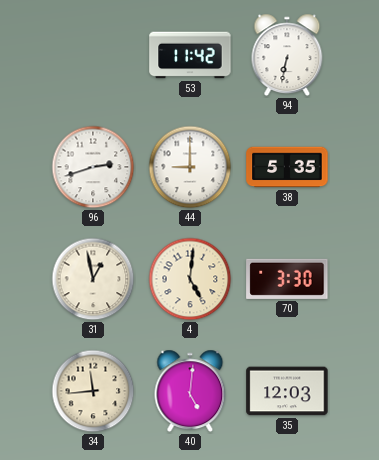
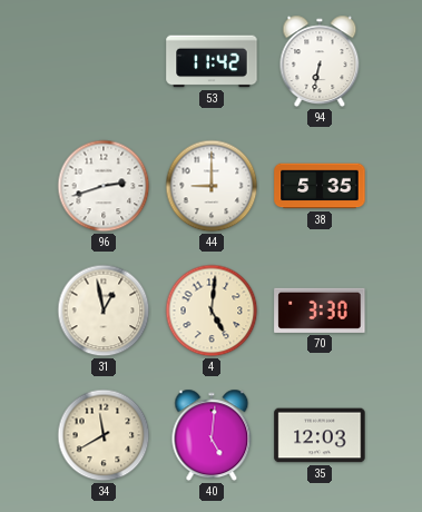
34: 11:44 -> 11:40 (104, 435)
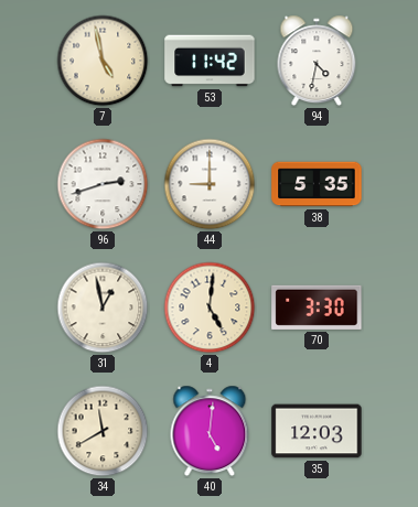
7: none -> 4:58 (103, 61)
94: 6:32 -> 4:32 (317, 61)
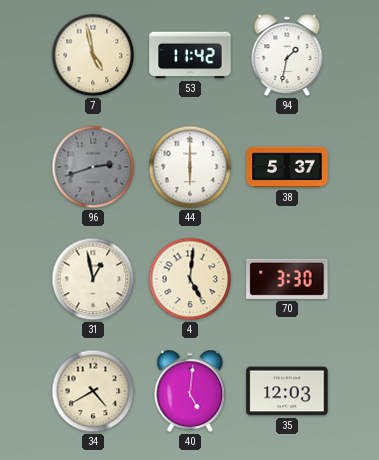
94: 4:32 -> 1:32 (287, 55)
96 dial: white -> grey (93, 167)
44: 9:00 -> 6:00 (190, 167)
38: 5:35 -> 5:37 (287, 167)
34: 11:40 -> 4:40 (93, 391)
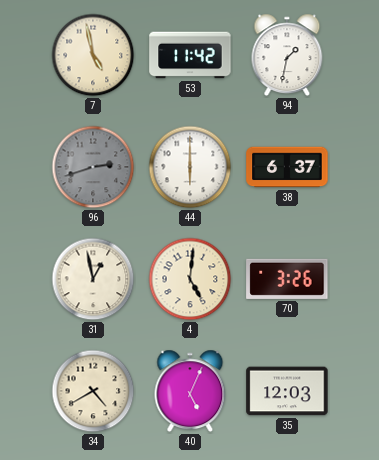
38: 5:37 -> 6:37 (287, 167)
70: 3:30 -> 3:26 (287, 279)
40: 5:01 -> 5:04 (190, 391)
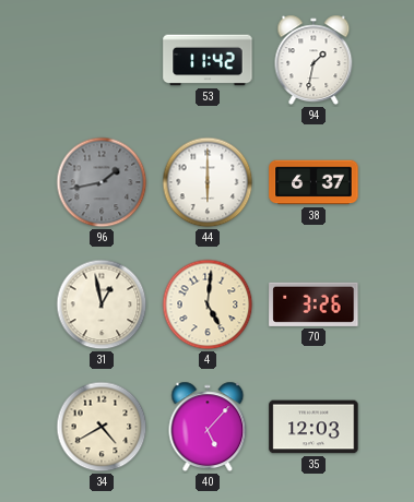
7: 4:58 -> none (93, 55)
96: 2:42 -> 1:43 (102, 182)
40: 5:04 -> 5:07 (208, 427)
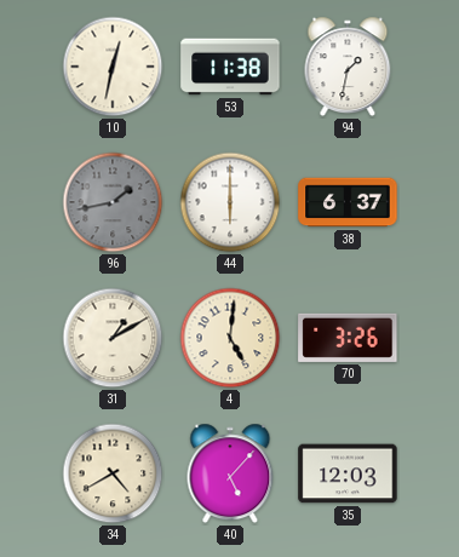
10: none -> 12:32 (113, 67)
53: 11:42 -> 11:38 (230, 67)
31: 12:58 -> 1:10 (113, 338)
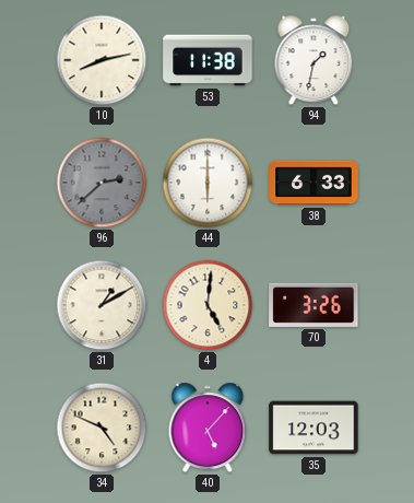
10: 12:32 -> 8:13 (102, 60)
96: 1:43 -> 2:38 (102, 183)
38: 6:37 -> 6:33 (314, 183)
34: 4:40 -> 4:49 (102, 428)
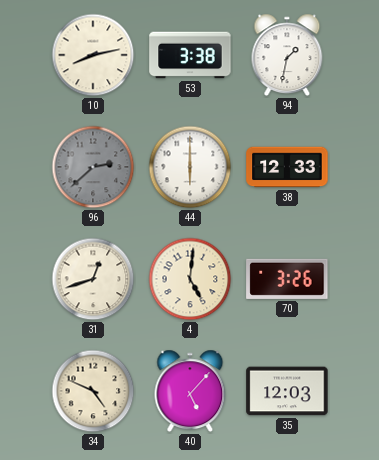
53: 11:38 -> 3:38 (190, 55)
38: 6:33 -> 12:33 (287, 167)
31: 1:10 -> 12:42 (93, 279)
